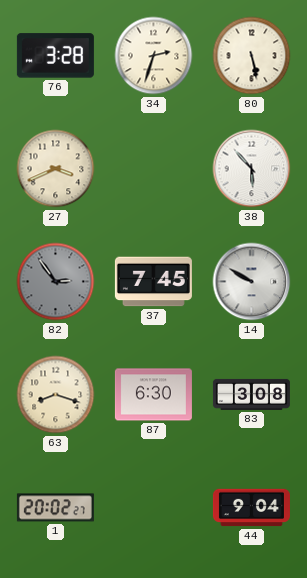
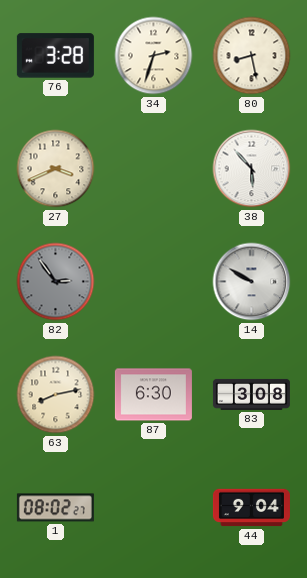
80: 5:28 -> 8:28 (252, 56)
37: 7:45 -> none (153, 282)
63: 8:18 -> 8:13 (56, 395)
1: 20:02 -> 08:02 (55, 508)
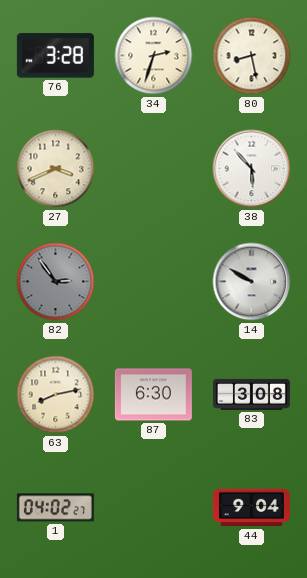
1: 08:02 -> 04:02 (55, 508)
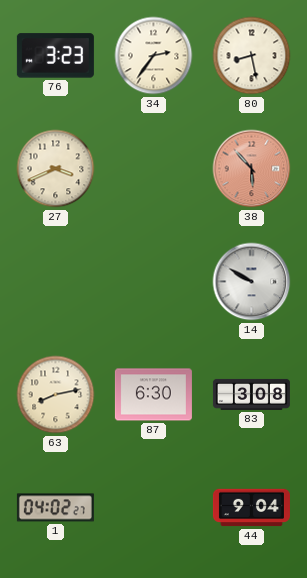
76: 3:28 -> 3:23 (55, 56)
34: 2:33 -> 2:36 (154, 56)
38 dial: white -> salmon (252, 169)
82: 2:54 -> none (56, 282)
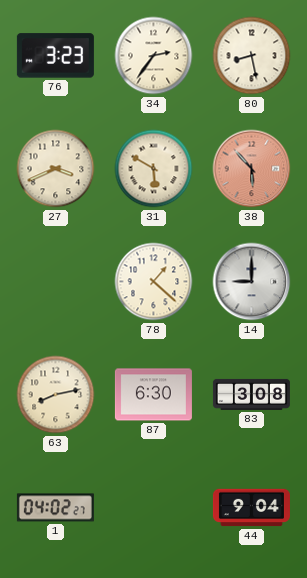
31: none -> 5:50 (154, 169)
78: none -> 1:22 (154, 282)
14: 9:50 -> 9:00 (252, 282)
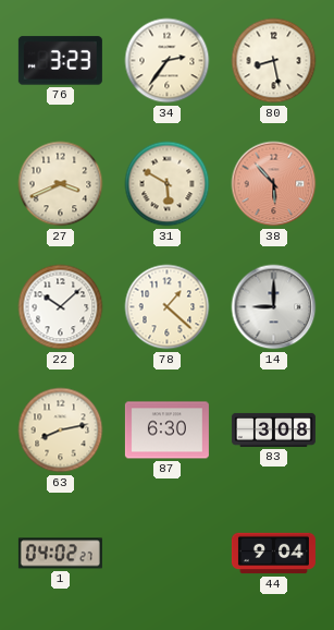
22: none -> 10:08 (61, 307)
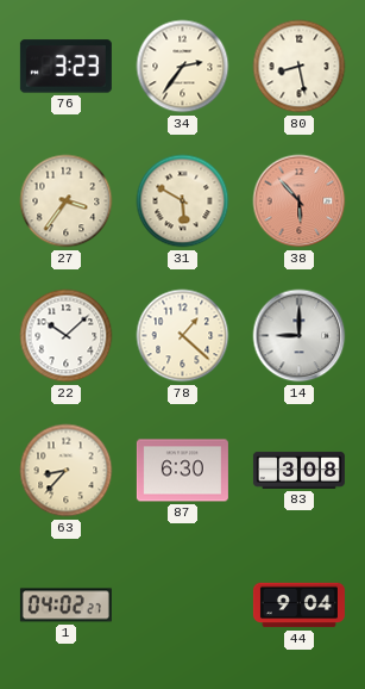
27: 3:41 -> 3:36 (67, 201)
63: 8:13 -> 8:37 (67, 471)
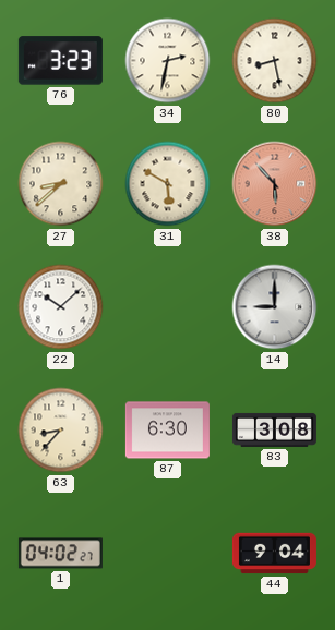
34: 2:36 -> 2:32 (168, 61)
27: 3:36 -> 8:38 (61, 184)
78: 1:22 -> none (183, 336)
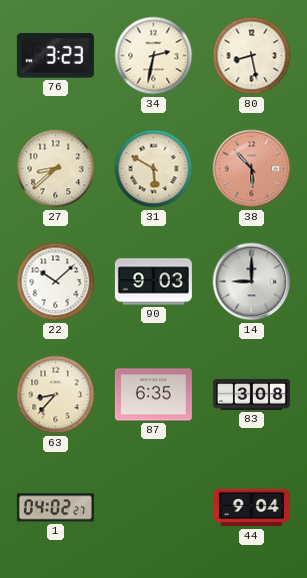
90: none -> 9:03 (153, 282)
87: 6:30 -> 6:35 (153, 395)
